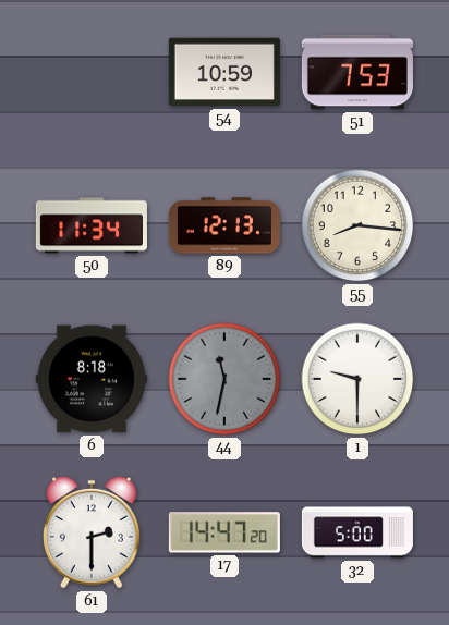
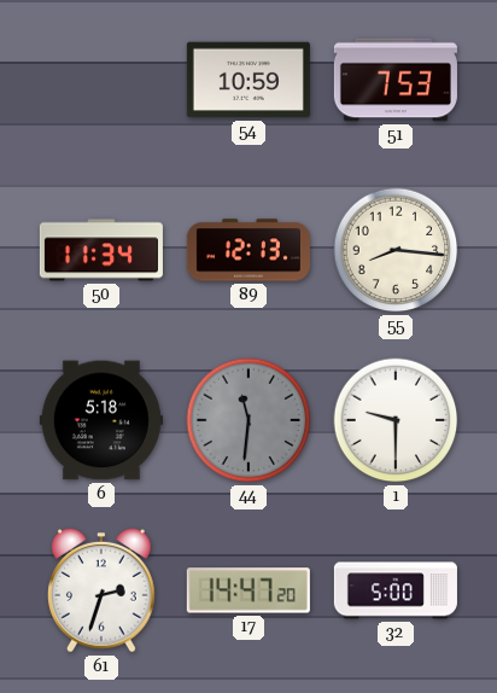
6: 8:18 -> 5:18 (101, 420)
44: 11:32 -> 11:31 (248, 420)
61: 2:30 -> 2:33 (103, 590)
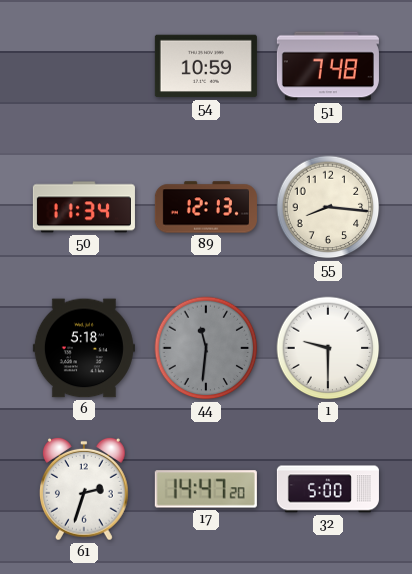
51: 7:53 -> 7:48 (328, 66)
